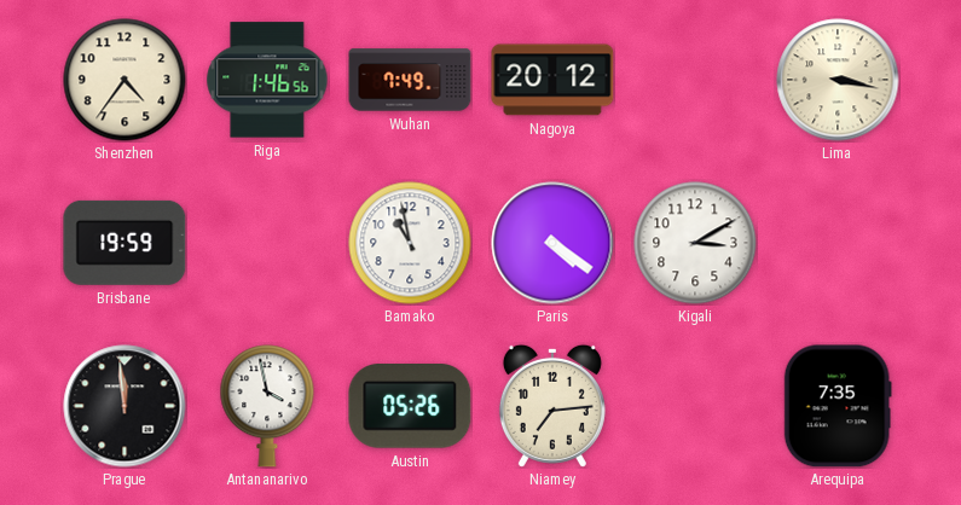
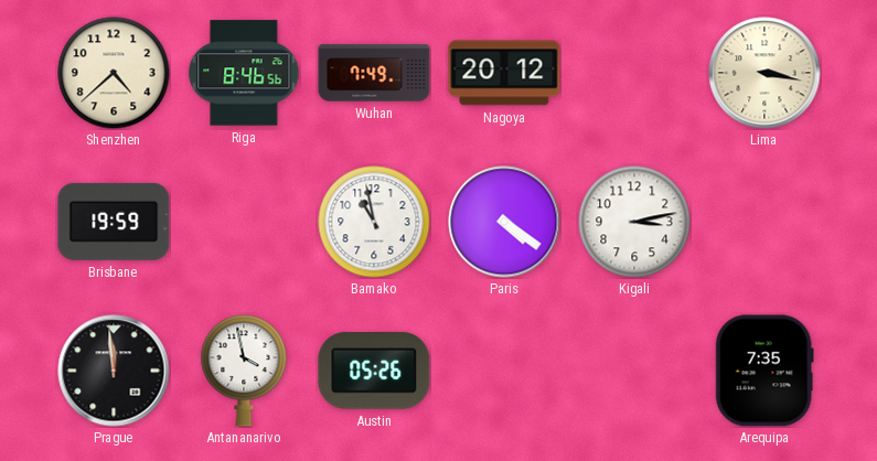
Shenzhen: 4:36 -> 4:38 (114, 73)
Riga: 1:46 -> 8:46 (244, 73)
Kigali: 3:10 -> 3:13 (634, 222)
Niamey: 7:14 -> none (552, 406)
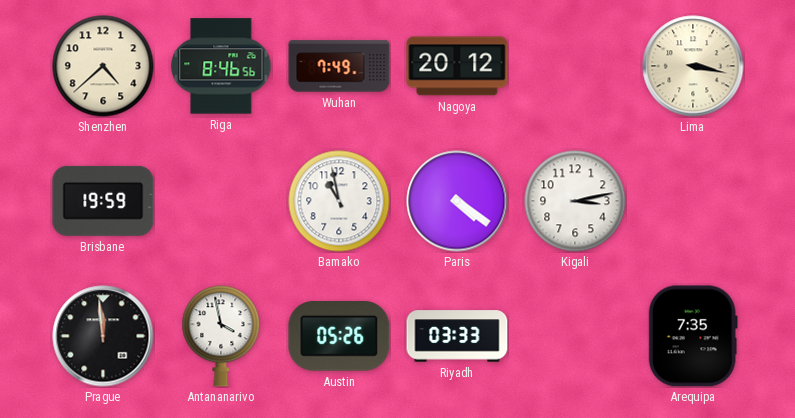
Riyadh: none -> 03:33 (457, 336)
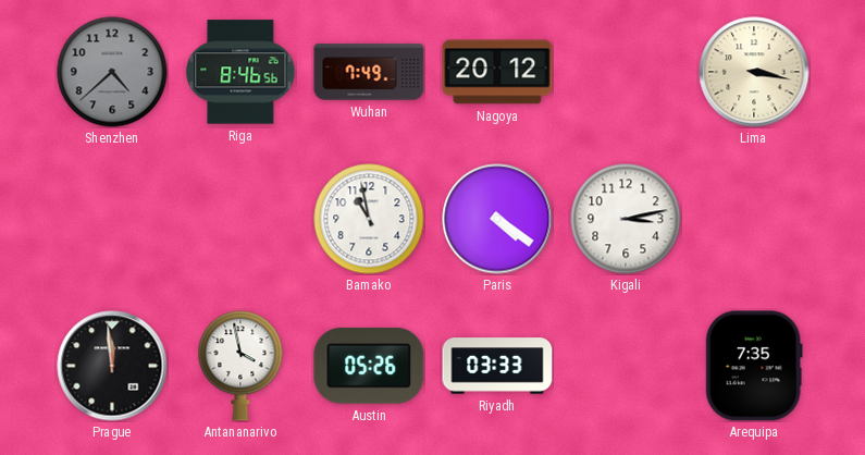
Shenzhen dial: cream -> grey (112, 72)
Brisbane: 19:59 -> none (103, 201)
